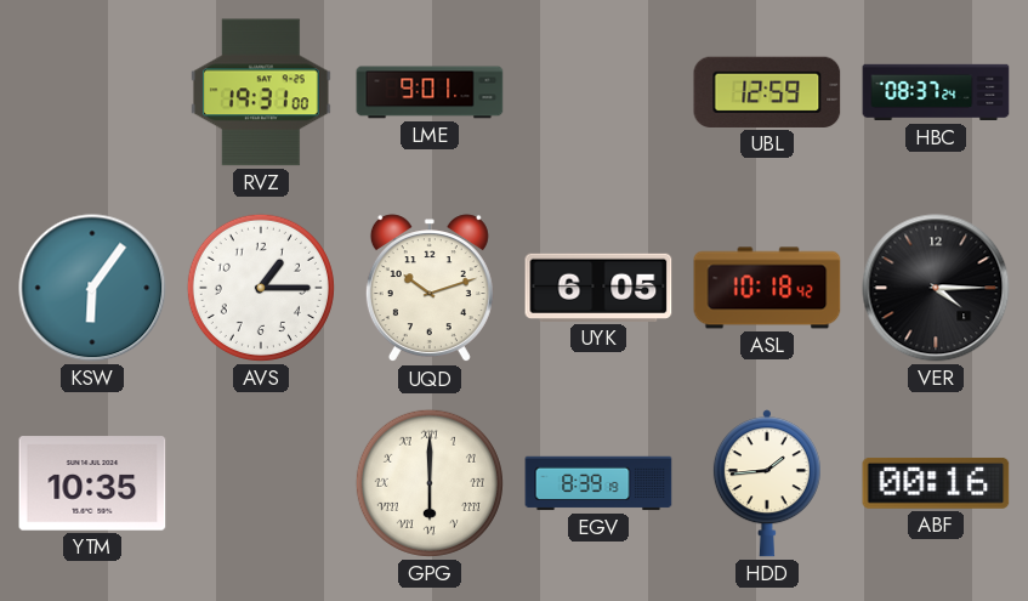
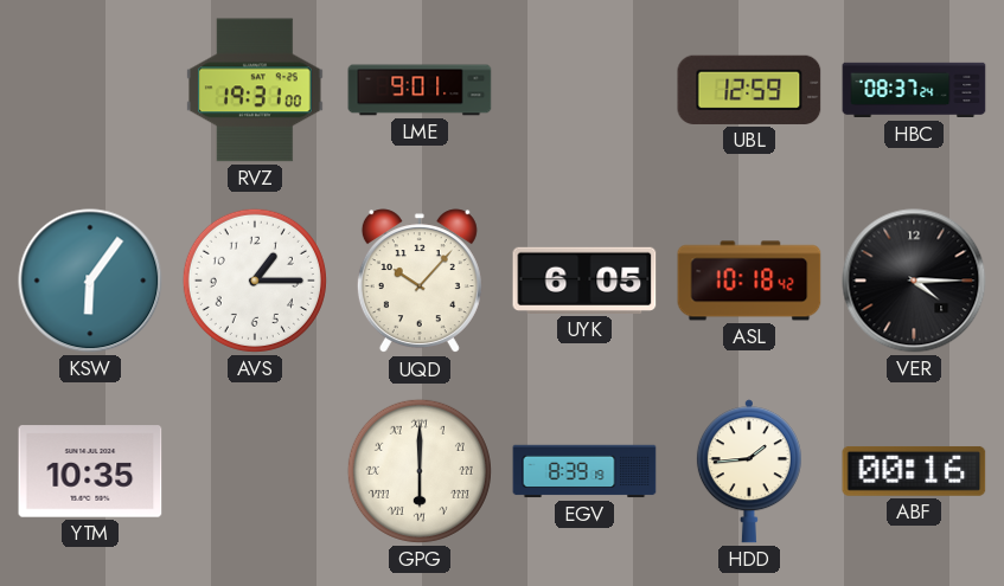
UQD: 10:12 -> 10:07 (420, 282)
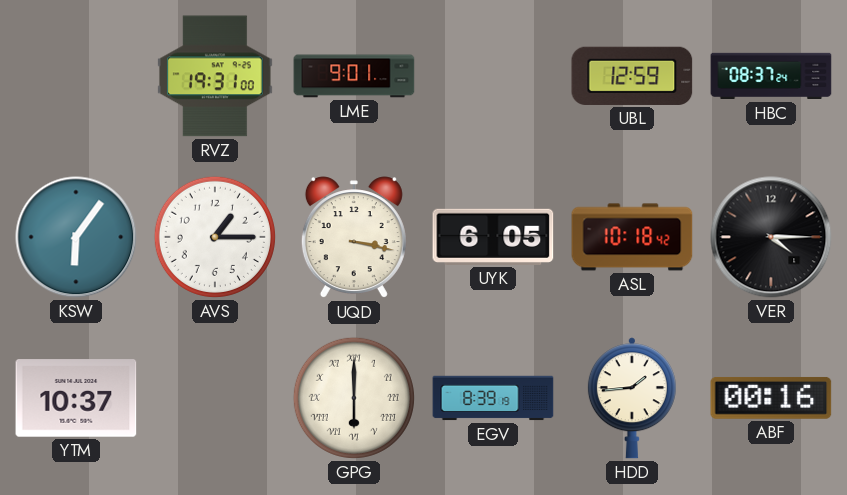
UQD: 10:07 -> 3:17 (354, 238)
YTM: 10:35 -> 10:37 (76, 398)
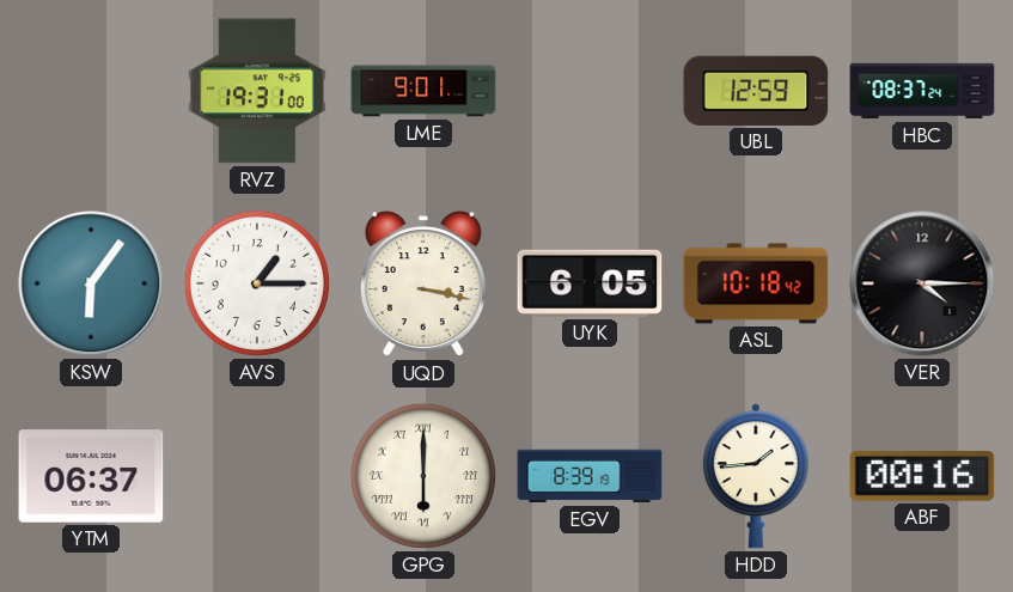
YTM: 10:37 -> 06:37 (91, 476)
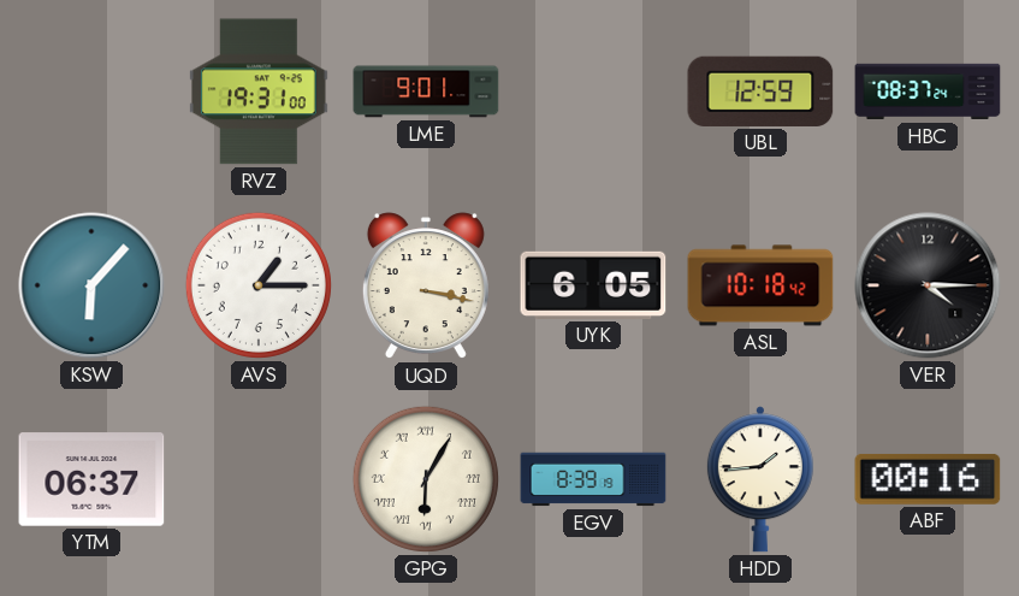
KSW: 6:06 -> 6:07 (91, 285)
GPG: 6:00 -> 6:05 (426, 479)
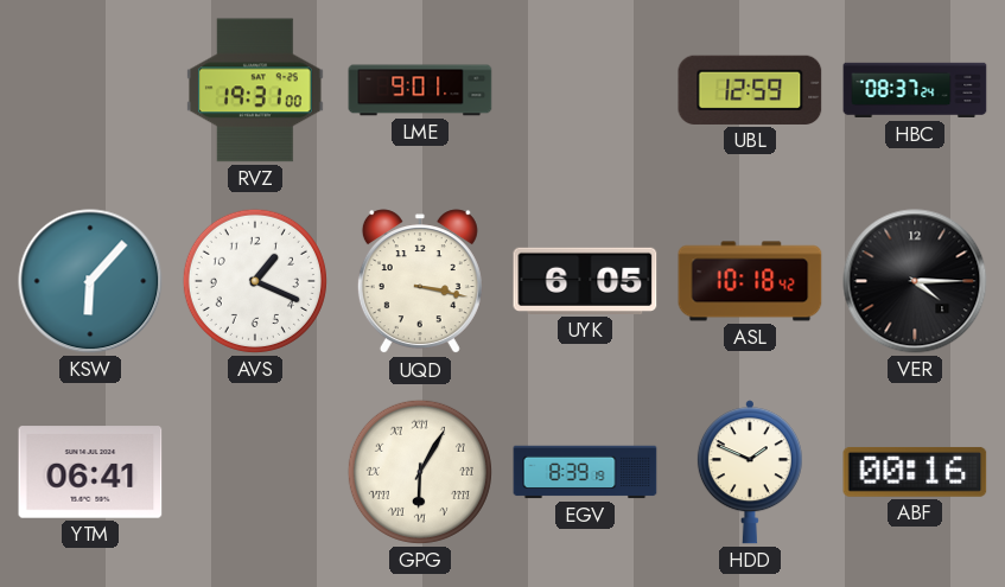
AVS: 1:15 -> 1:19 (255, 281)
YTM: 06:37 -> 06:41 (90, 472)
HDD: 1:44 -> 1:49 (750, 472)
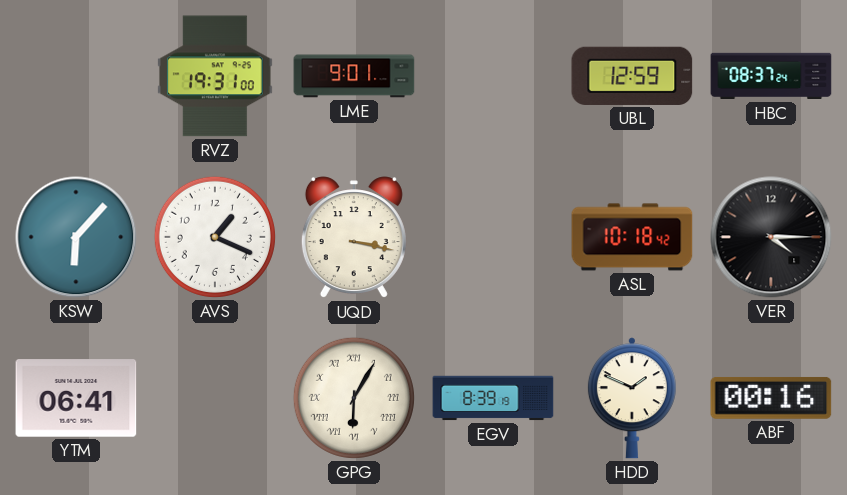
UYK: 6:05 -> none (585, 281)
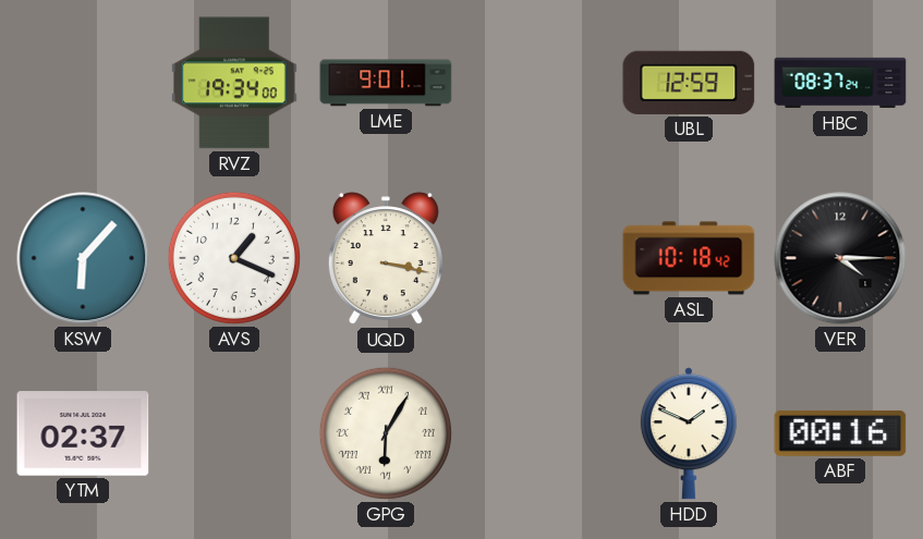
RVZ: 19:31 -> 19:34 (234, 83)
YTM: 06:41 -> 02:37 (83, 433)
EGV: 8:39 -> none (493, 398)
